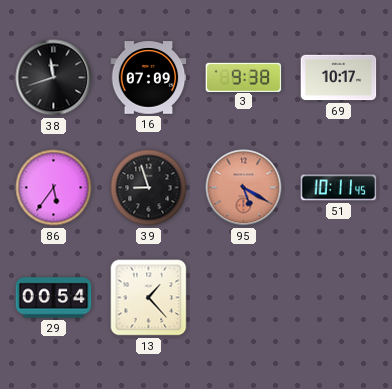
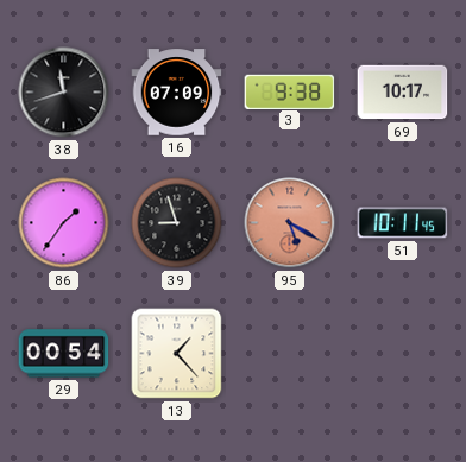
86: 5:36 -> 1:36 (64, 223)
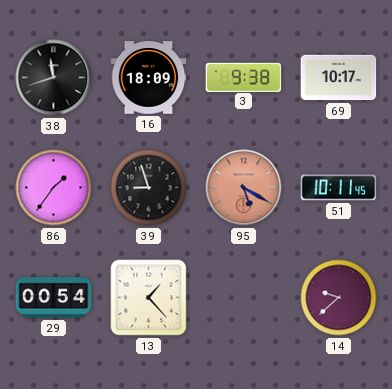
16: 07:09 -> 18:09 (149, 78)
14: none -> 9:38 (339, 298)
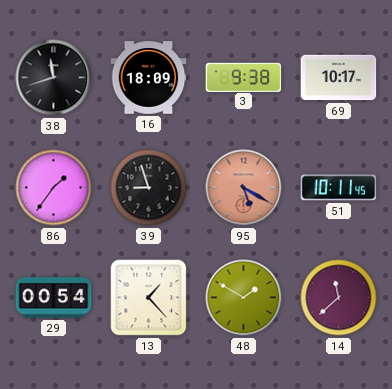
48: none -> 1:50 (244, 298)
14: 9:38 -> 11:38 (339, 298)
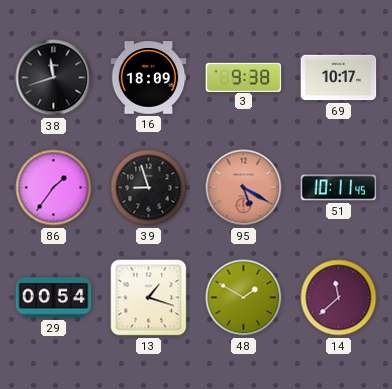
13: 1:23 -> 1:18 (149, 298)
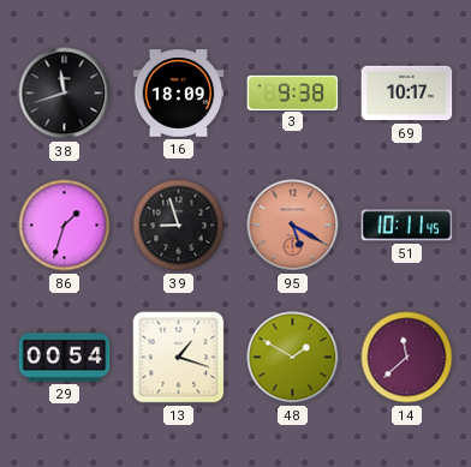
86: 1:36 -> 1:33 (65, 226)
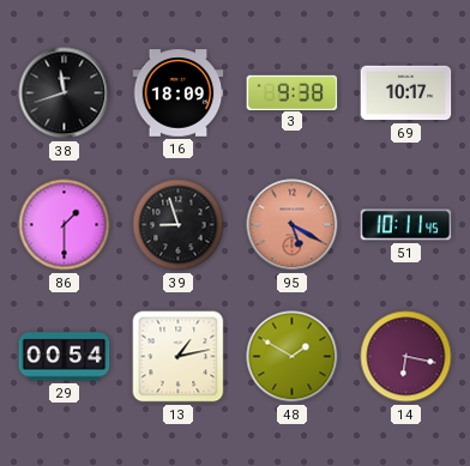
86: 1:33 -> 1:30 (65, 225)
13: 1:18 -> 1:13 (179, 357)
14: 11:38 -> 6:17 (406, 357)
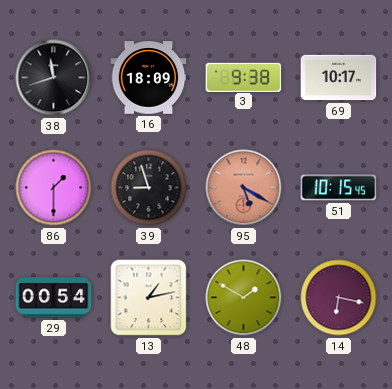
51: 10:11 -> 10:15 (339, 188)
